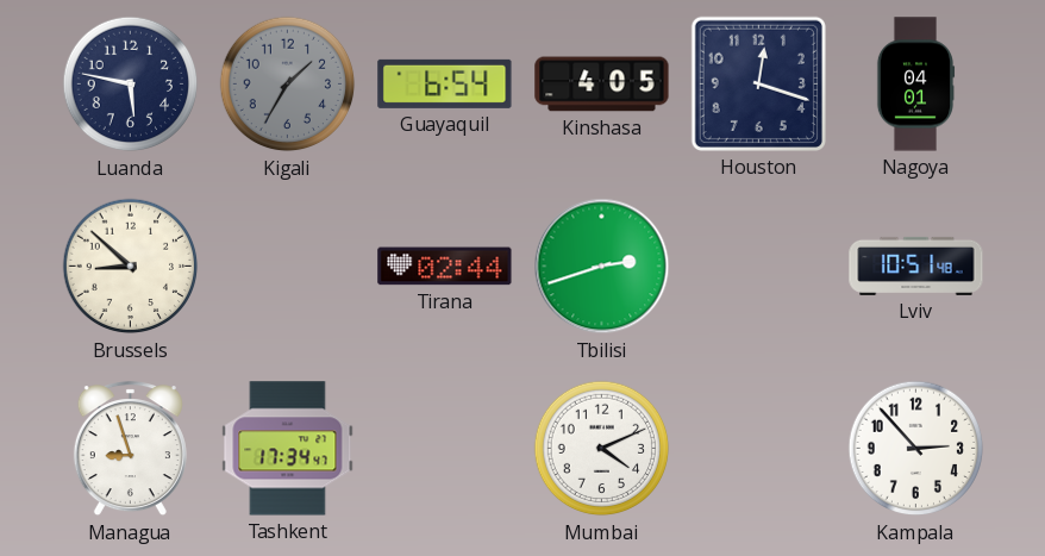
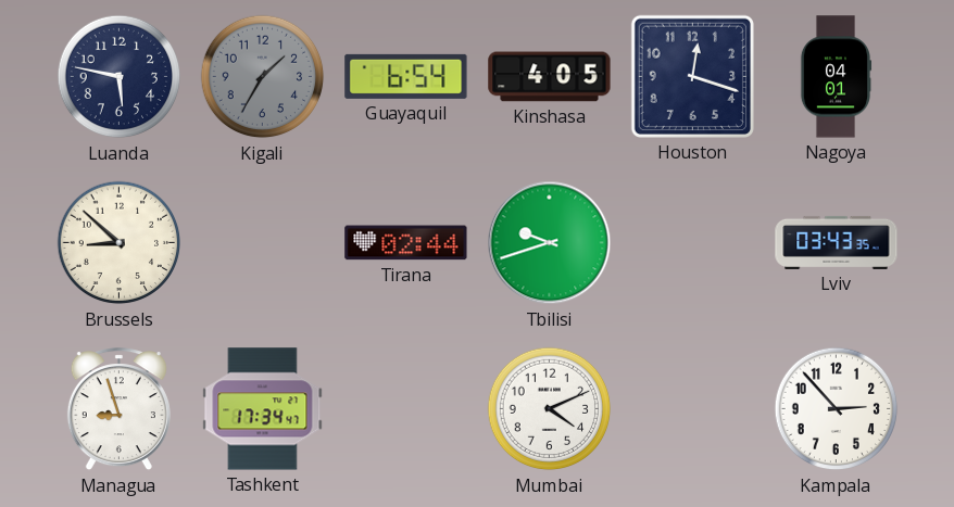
Tbilisi: 2:42 -> 9:42 (550, 243)
Lviv: 10:51 -> 03:43 (837, 242)
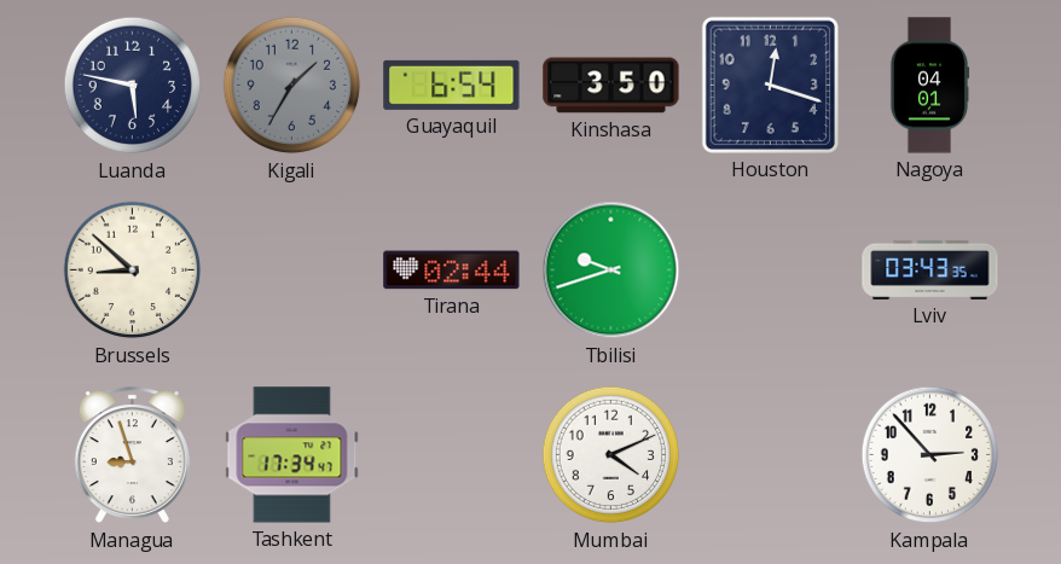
Kinshasa: 4:05 -> 3:50 (611, 86)
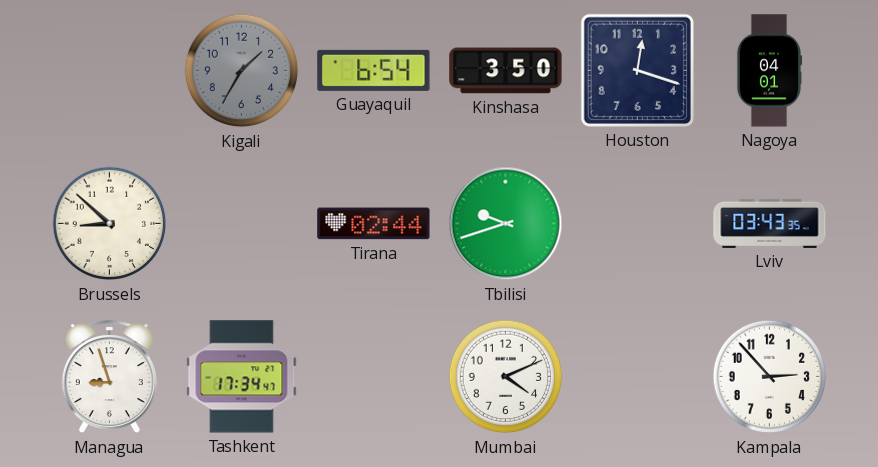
Luanda: 5:47 -> none (133, 86)
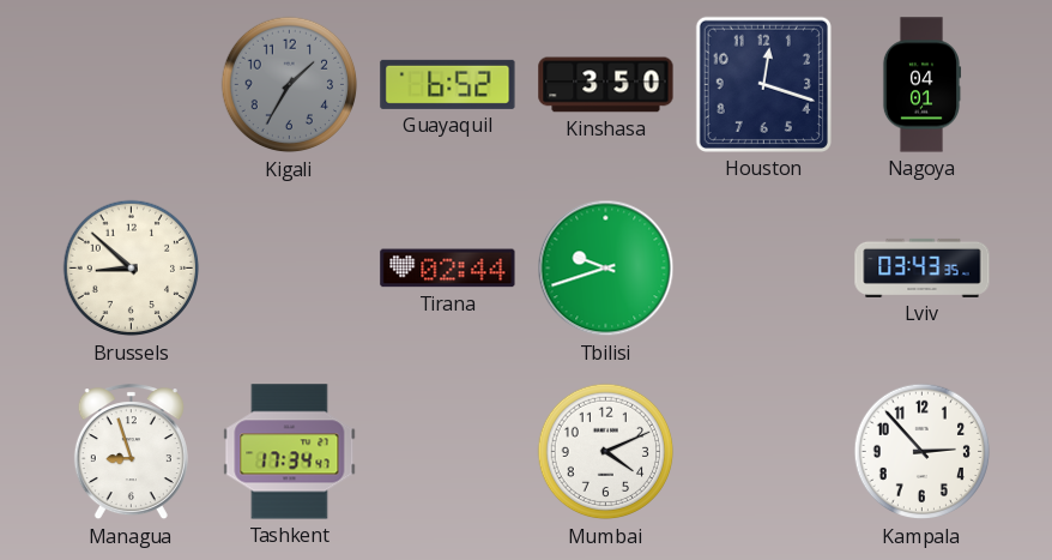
Guayaquil: 6:54 -> 6:52 (448, 84)
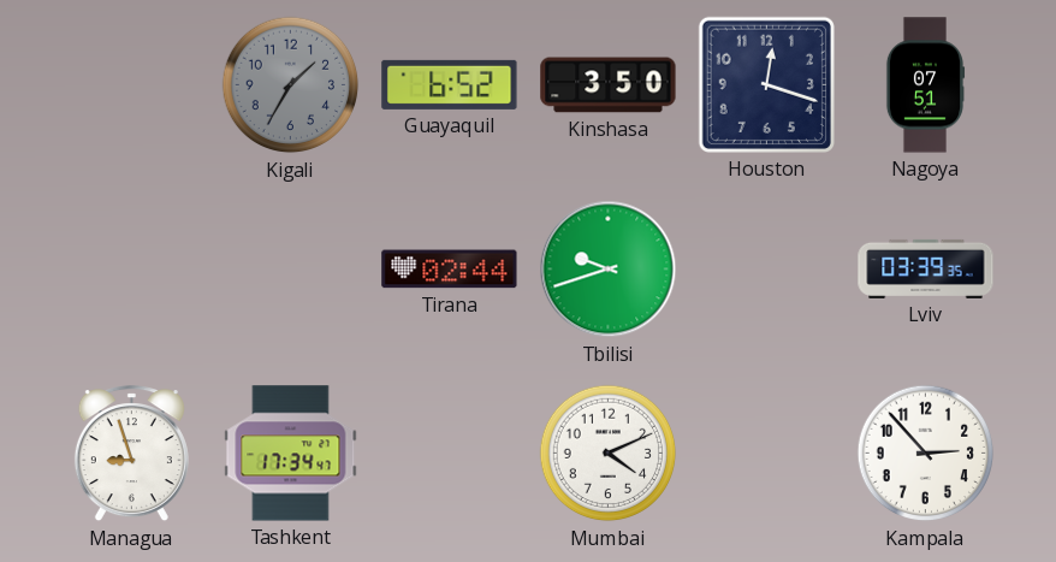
Nagoya: 04:01 -> 07:51 (925, 85)
Brussels: 8:52 -> none (132, 269)
Lviv: 03:43 -> 03:39 (926, 268)
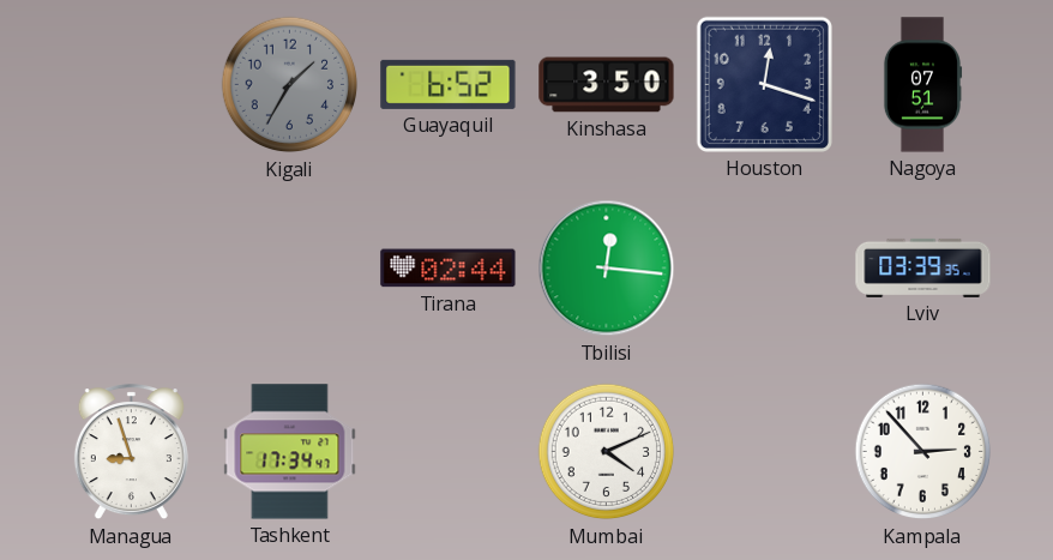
Tbilisi: 9:42 -> 12:16 (607, 269)
